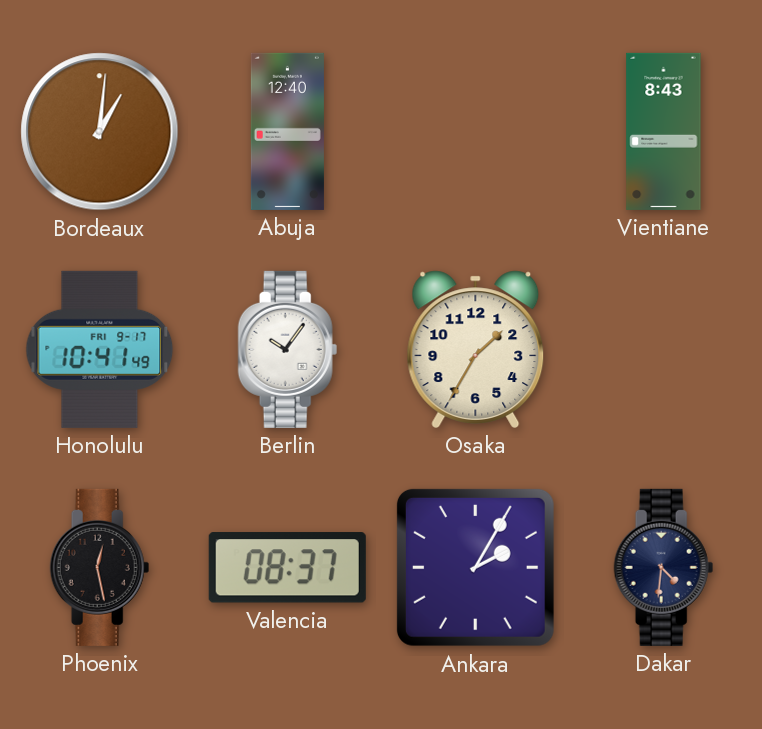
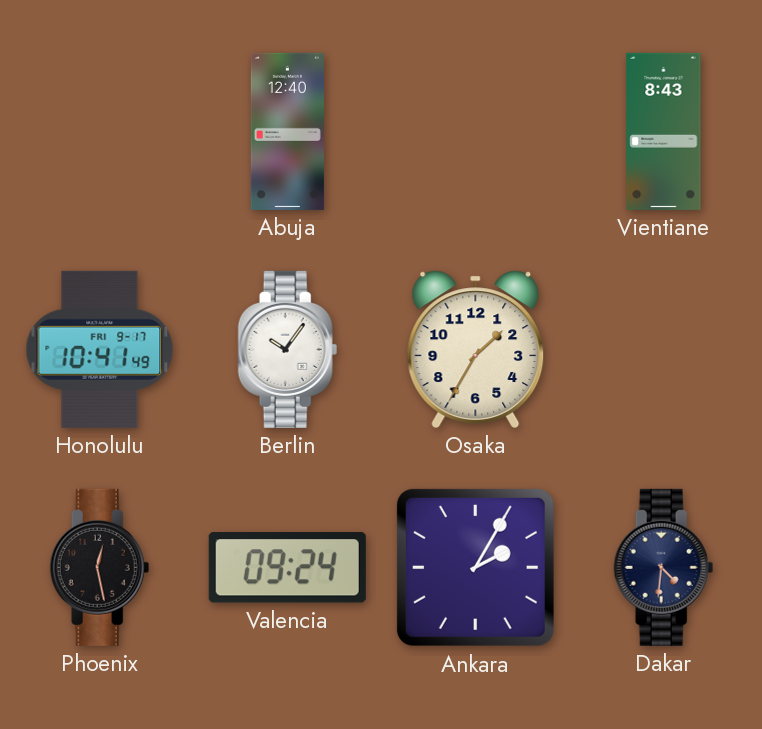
Bordeaux: 1:01 -> none (100, 132)
Valencia: 08:37 -> 09:24 (287, 568)
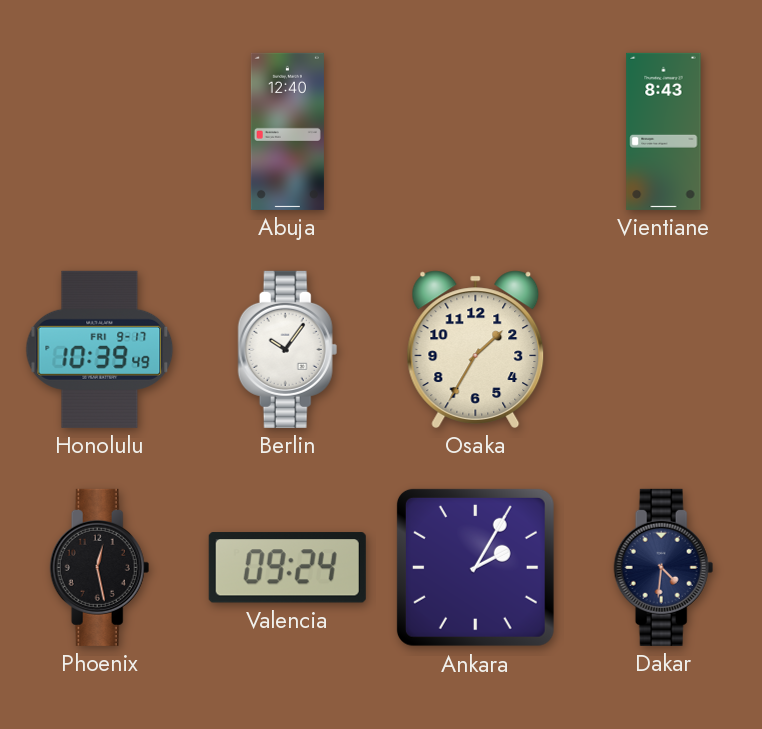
Honolulu: 10:41 -> 10:39 (100, 349)
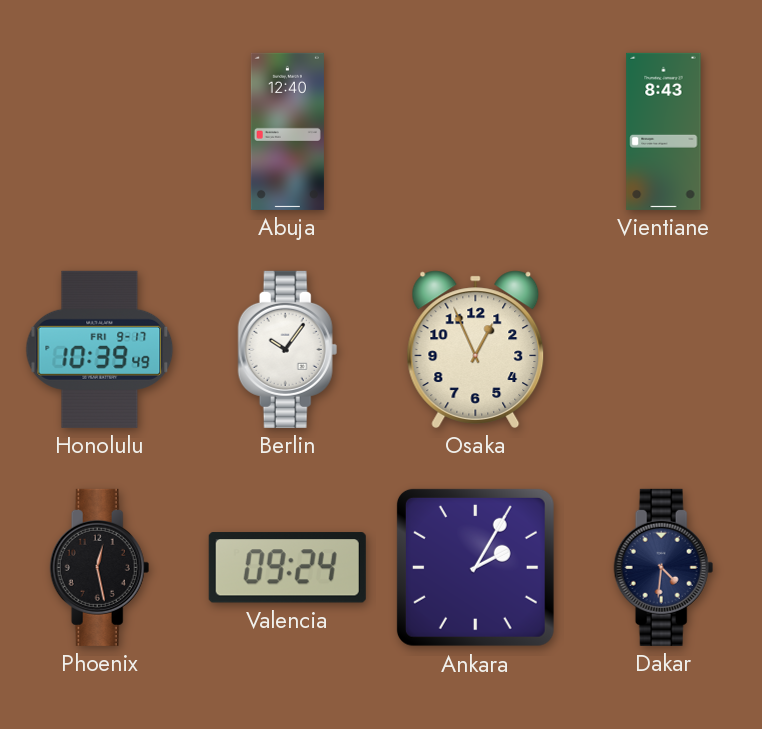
Osaka: 1:35 -> 12:56 (476, 349)
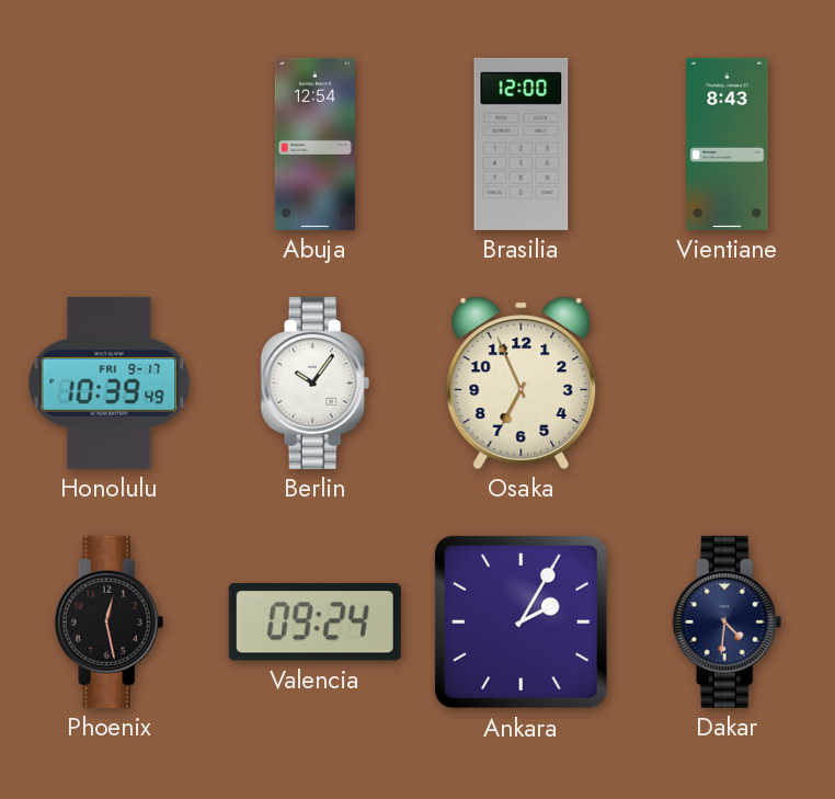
Abuja: 12:40 -> 12:54 (314, 144)
Brasilia: none -> 12:00 (522, 144)
Osaka: 12:56 -> 6:56 (522, 383)
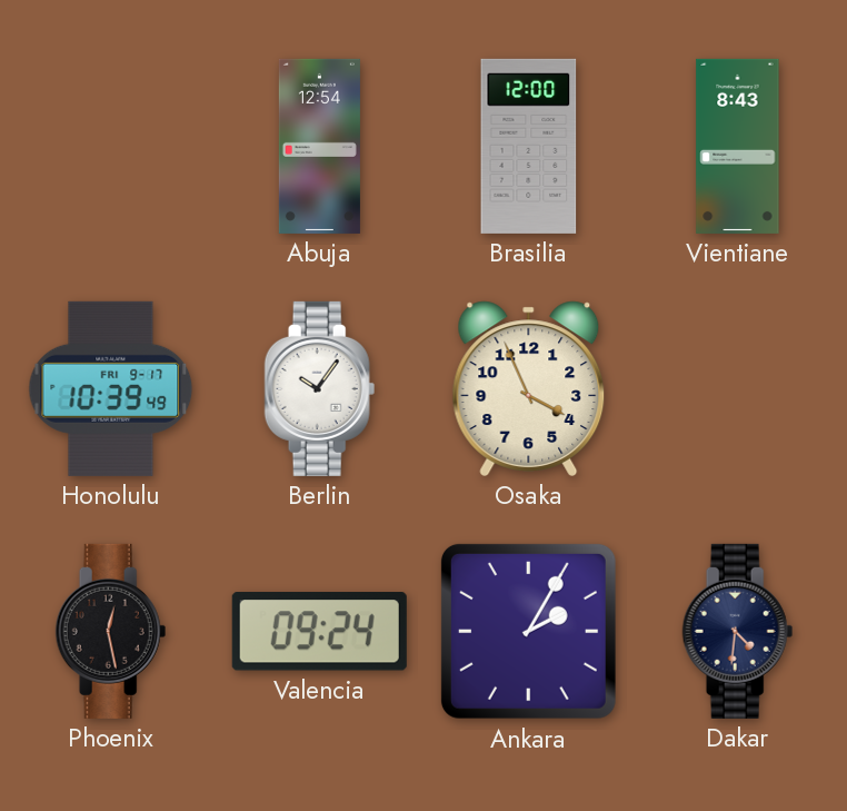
Osaka: 6:56 -> 3:56 (529, 388)
